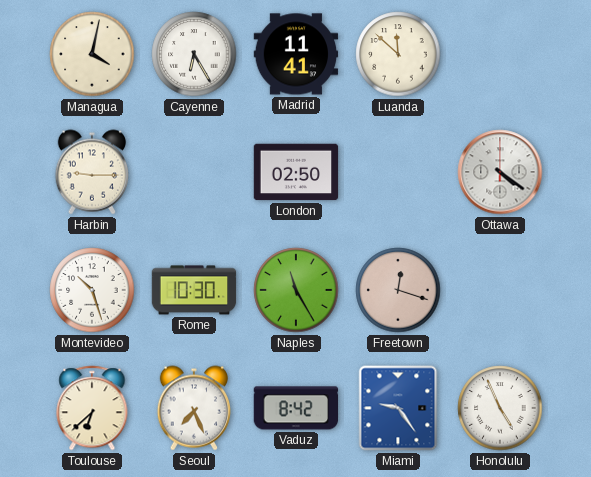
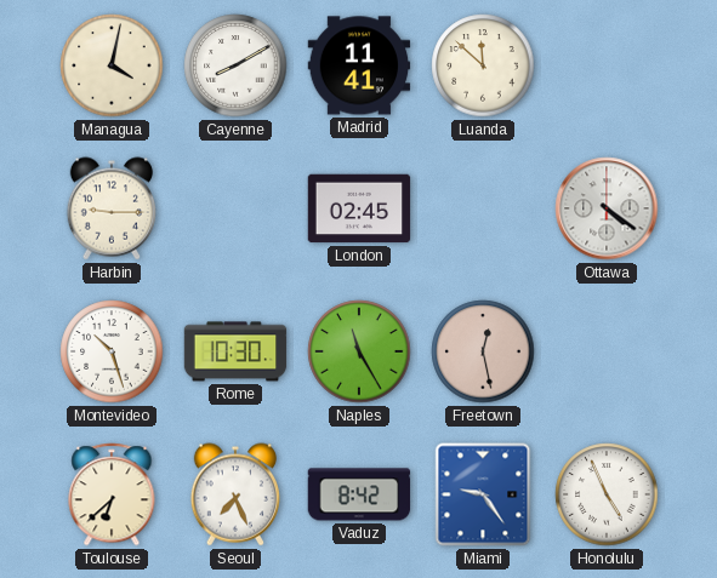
Cayenne: 6:25 -> 8:10 (235, 65)
London: 02:50 -> 02:45 (359, 208)
Freetown: 12:18 -> 12:28 (483, 351)
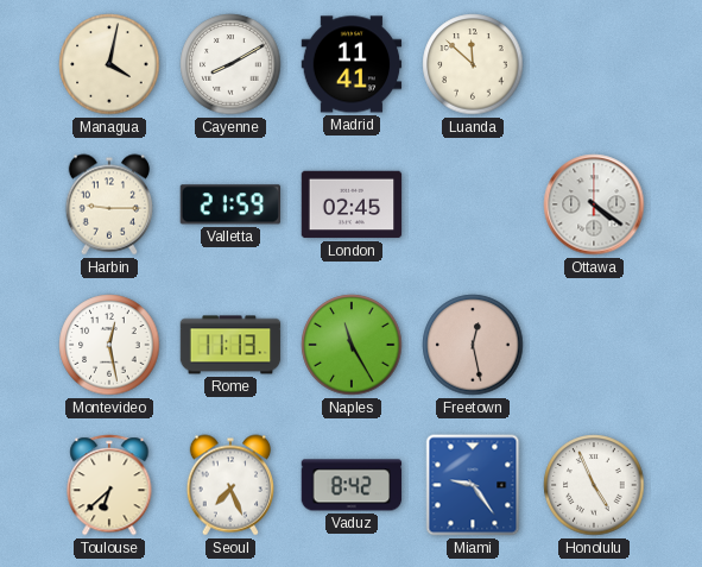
Valletta: none -> 21:59 (229, 204)
Montevideo: 10:27 -> 12:28 (109, 345)
Rome: 10:30 -> 11:13 (230, 345)
